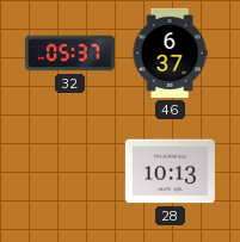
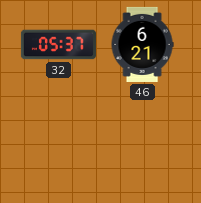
46: 6:37 -> 6:21 (142, 44)
28: 10:13 -> none (170, 172)
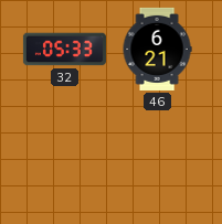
32: 05:37 -> 05:33 (64, 50)
